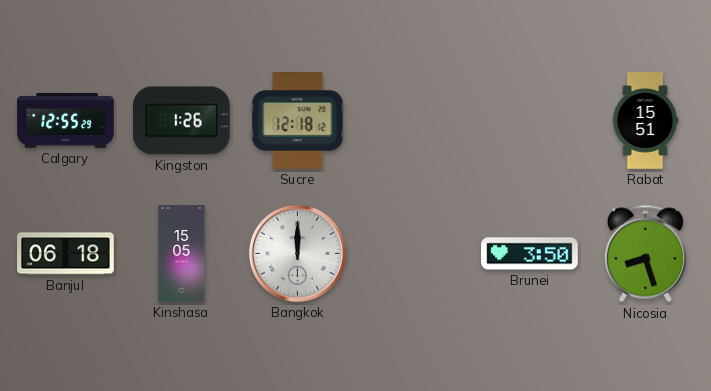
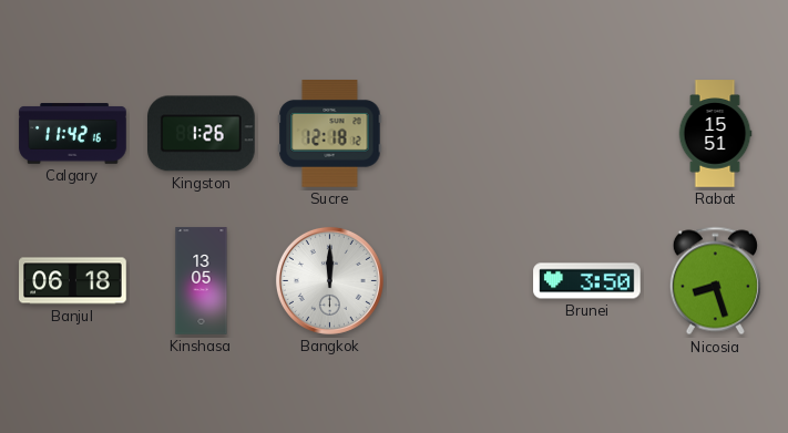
Calgary: 12:55 -> 11:42 (73, 134)
Kinshasa: 15:05 -> 13:05 (202, 281)
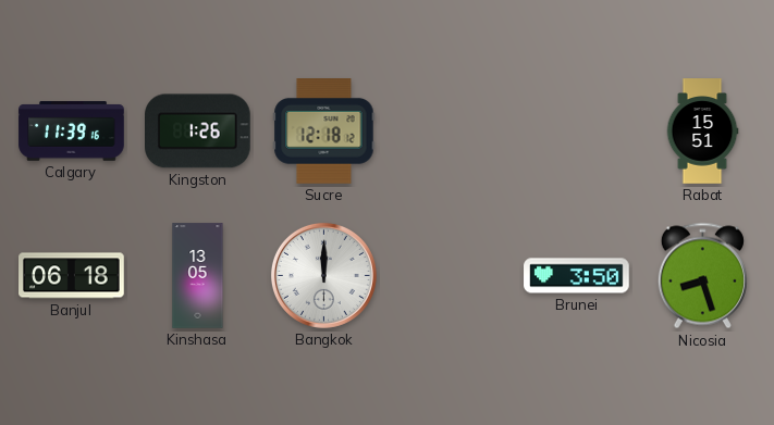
Calgary: 11:42 -> 11:39 (72, 132)
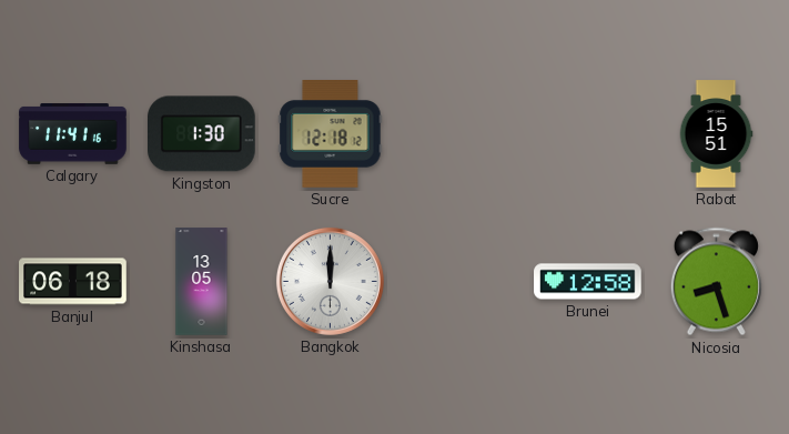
Calgary: 11:39 -> 11:41 (73, 134)
Kingston: 1:26 -> 1:30 (202, 134)
Brunei: 3:50 -> 12:58 (588, 282)
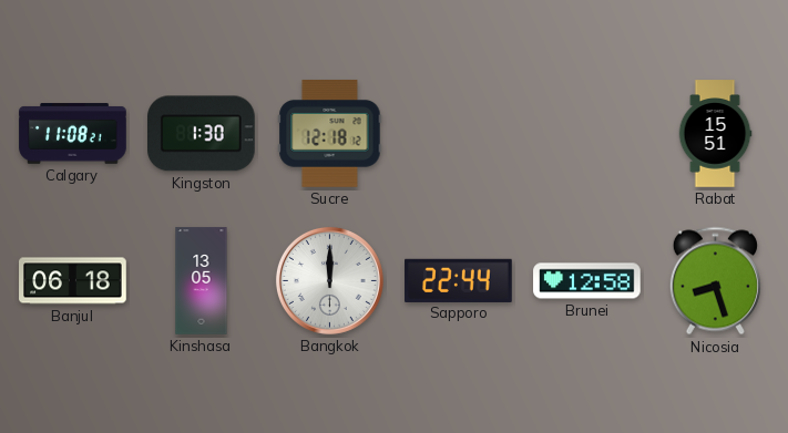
Calgary: 11:41 -> 11:08 (73, 134)
Sapporo: none -> 22:44 (459, 280)
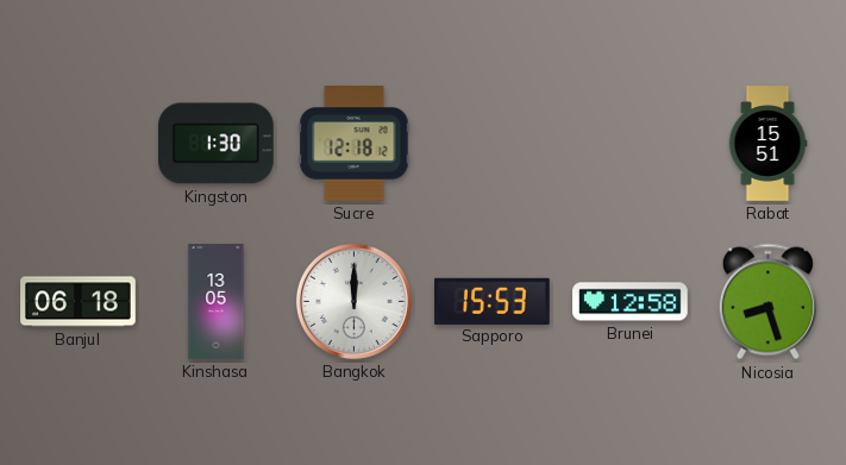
Calgary: 11:08 -> none (73, 134)
Sapporo: 22:44 -> 15:53 (493, 301)
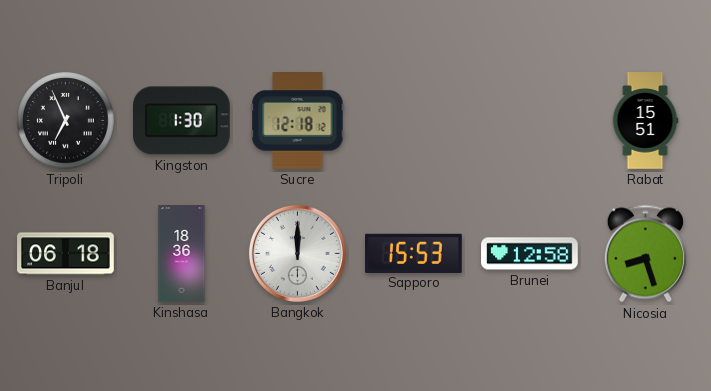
Tripoli: none -> 6:56 (66, 121)
Kinshasa: 13:05 -> 18:36 (182, 254)
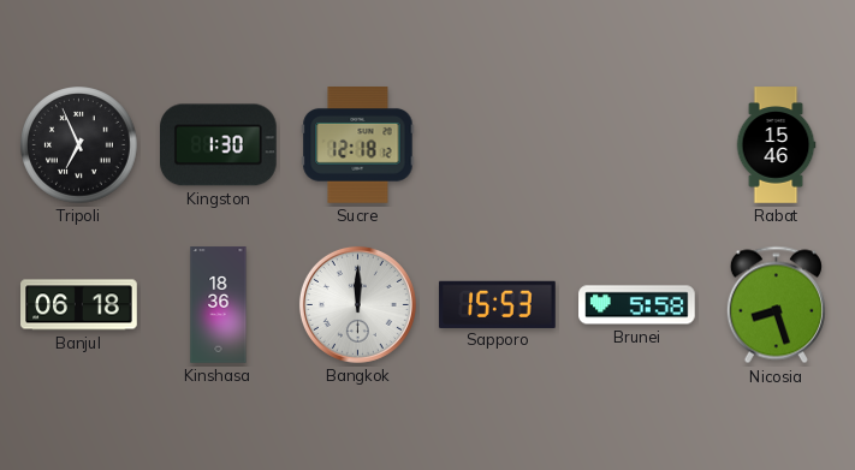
Rabat: 15:51 -> 15:46 (776, 145)
Brunei: 12:58 -> 5:58 (637, 305)
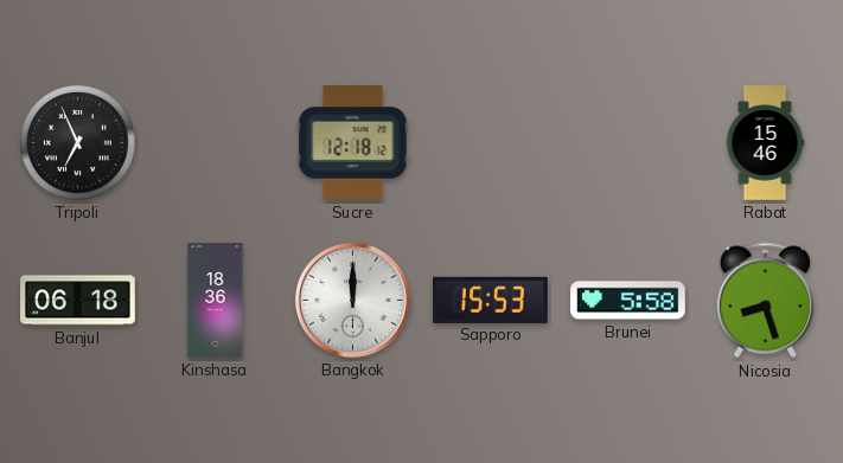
Kingston: 1:30 -> none (219, 145)
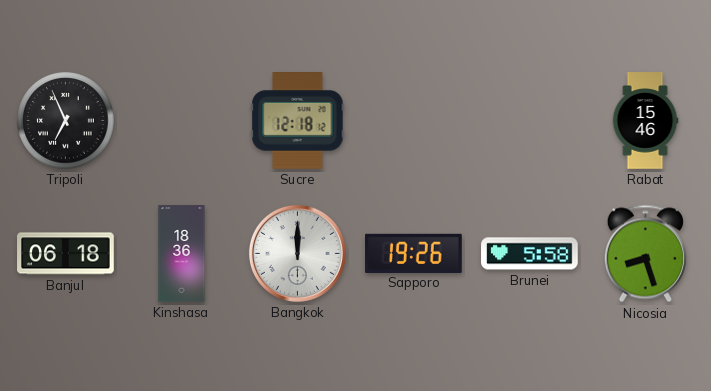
Sapporo: 15:53 -> 19:26 (414, 253)
